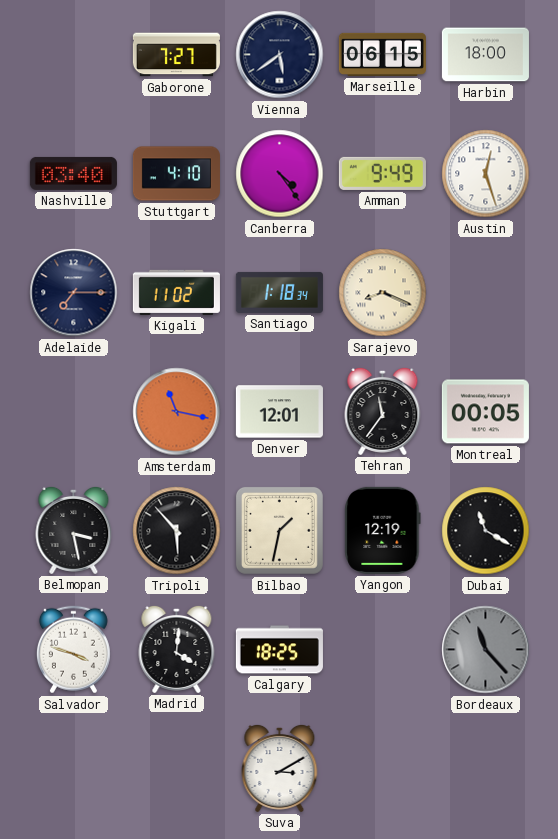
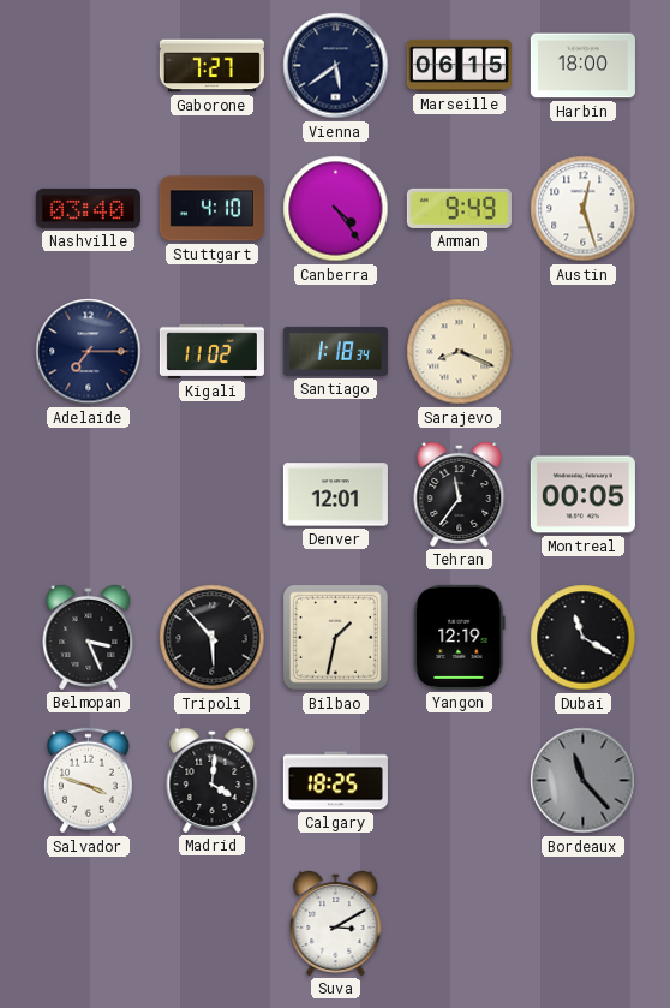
Amsterdam: 11:17 -> none (177, 412)
Belmopan: 3:28 -> 3:26 (89, 637)
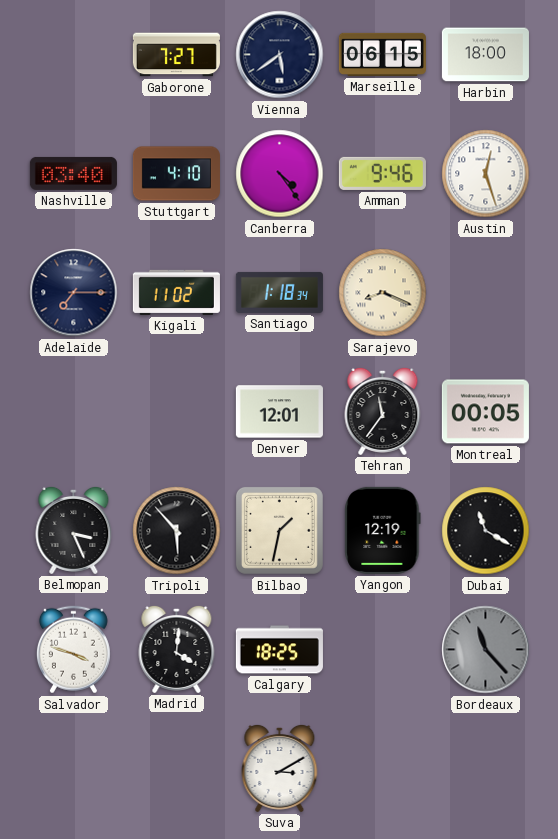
Amman: 9:49 -> 9:46 (382, 173)
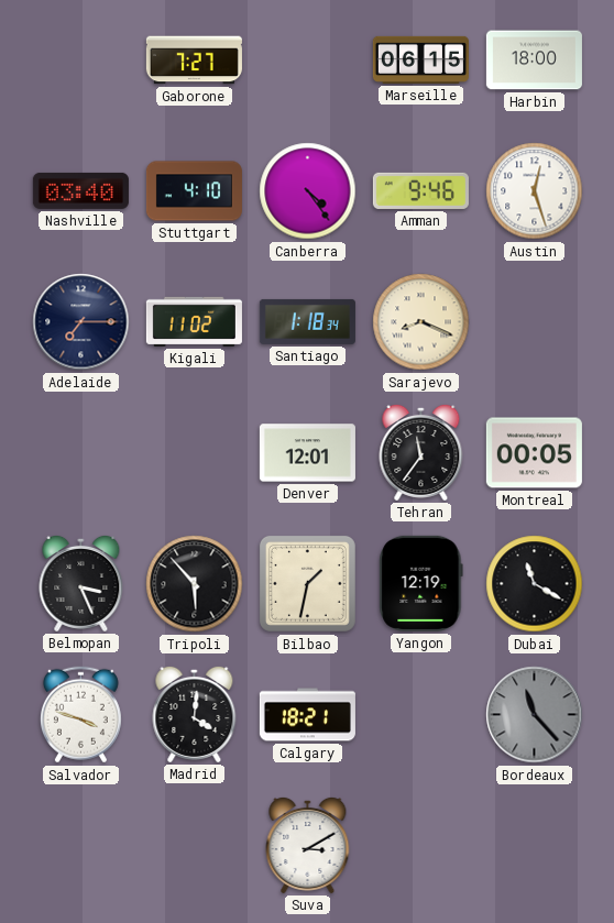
Vienna: 5:39 -> none (280, 55)
Calgary: 18:25 -> 18:21 (307, 715)
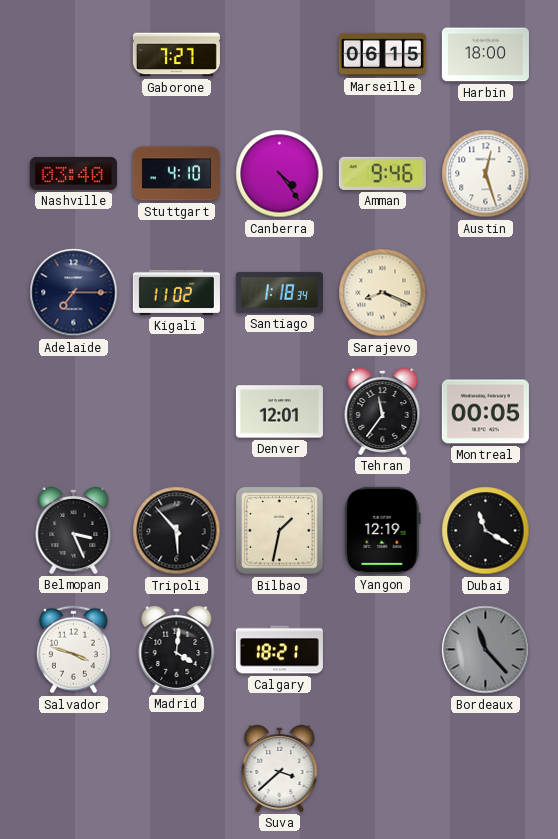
Suva: 3:10 -> 3:38 (280, 768)
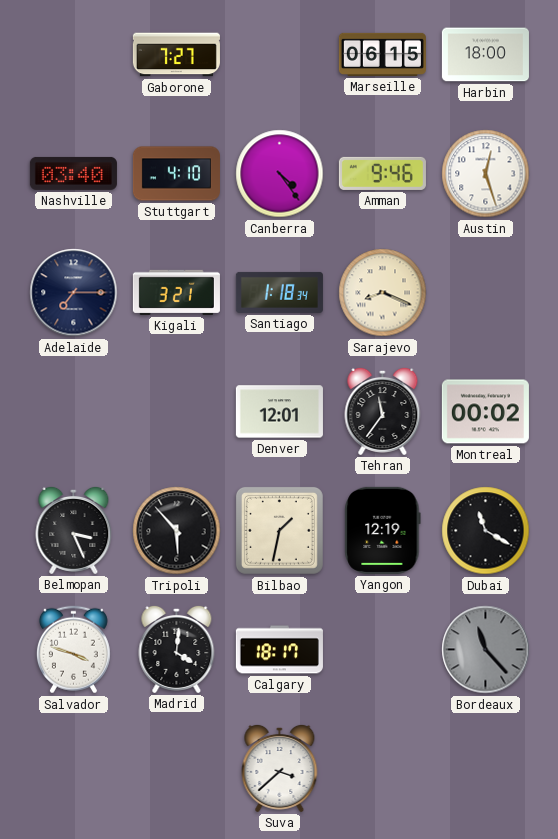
Kigali: 11:02 -> 3:21 (176, 292)
Montreal: 00:05 -> 00:02 (485, 412)
Calgary: 18:21 -> 18:17 (279, 650)
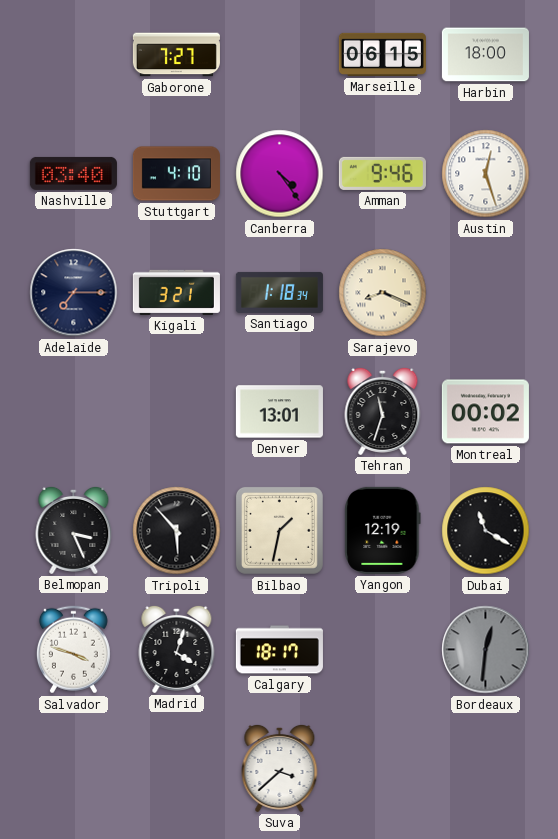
Denver: 12:01 -> 13:01 (279, 412)
Tehran: 11:36 -> 11:33 (383, 411)
Madrid: 4:01 -> 4:03 (177, 649)
Bordeaux: 11:23 -> 12:31 (486, 650)
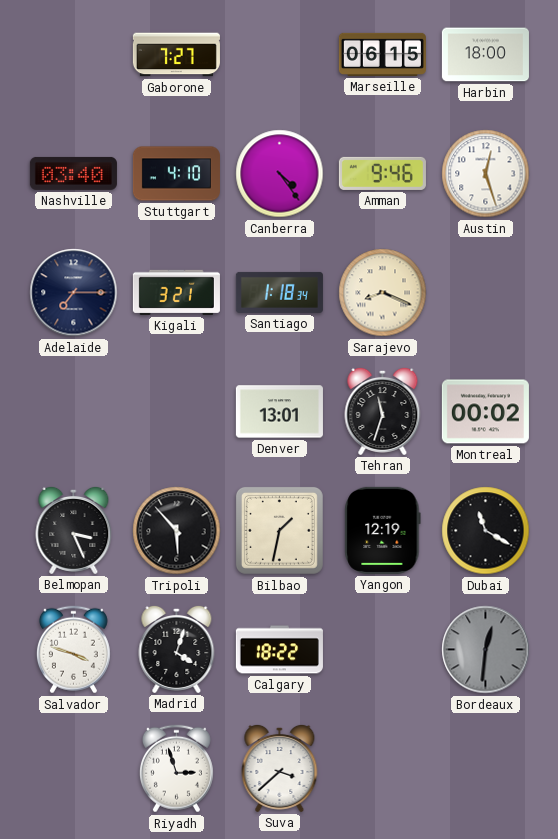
Calgary: 18:17 -> 18:22 (279, 650)
Riyadh: none -> 2:57 (176, 769)
